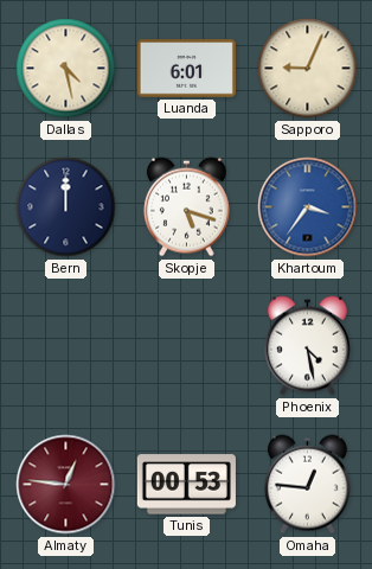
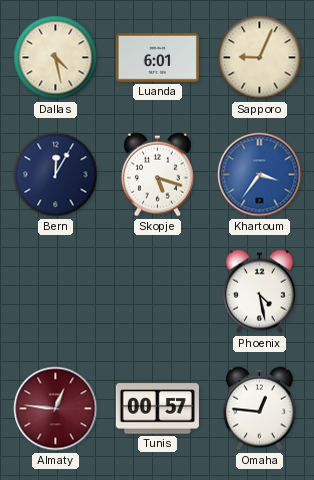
Bern: 12:00 -> 12:05 (56, 175)
Tunis: 00:53 -> 00:57 (157, 409)
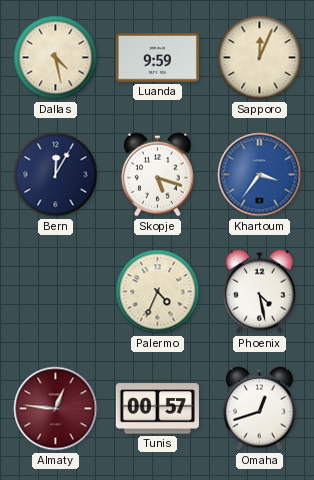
Luanda: 6:01 -> 9:59 (157, 58)
Sapporo: 9:04 -> 12:04 (260, 58)
Palermo: none -> 4:34 (158, 292)
Omaha: 12:46 -> 12:42 (259, 409)
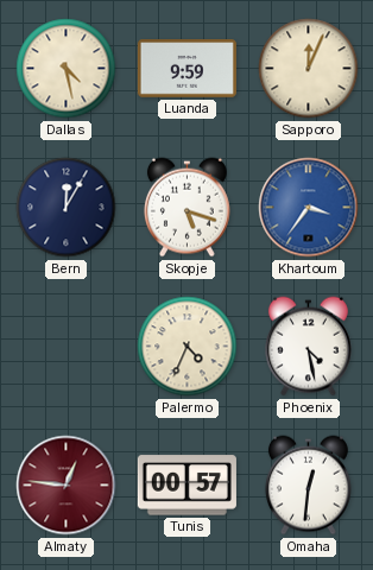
Omaha: 12:42 -> 12:31 (308, 486)
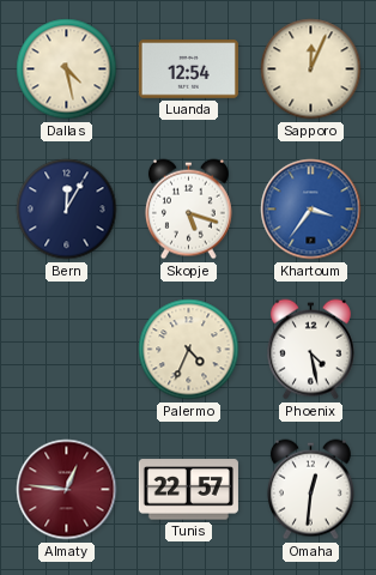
Luanda: 9:59 -> 12:54 (188, 69)
Tunis: 00:57 -> 22:57 (188, 490)
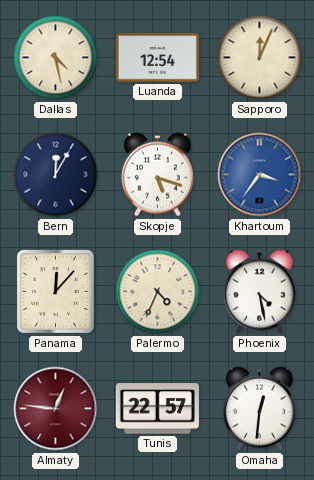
Panama: none -> 12:07 (56, 292)
